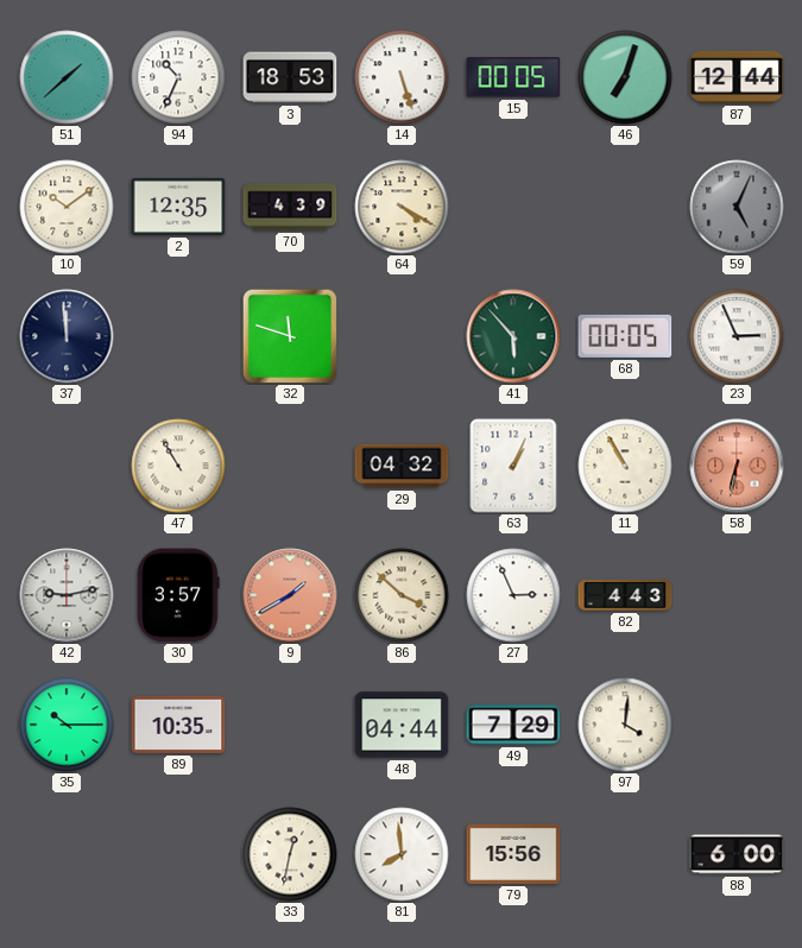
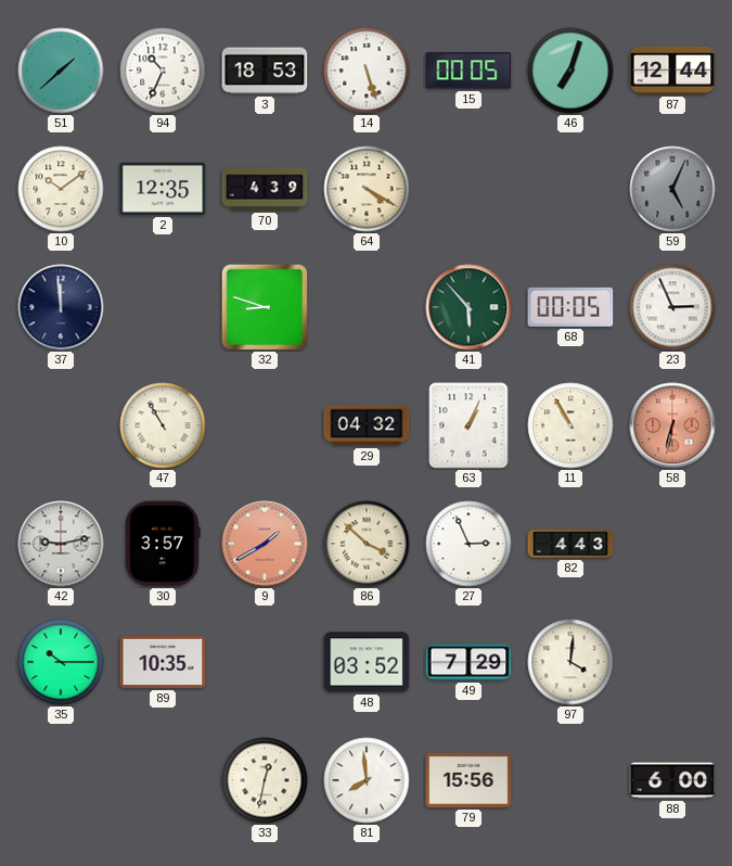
32: 11:48 -> 8:48 (265, 307)
48: 04:44 -> 03:52 (367, 662)
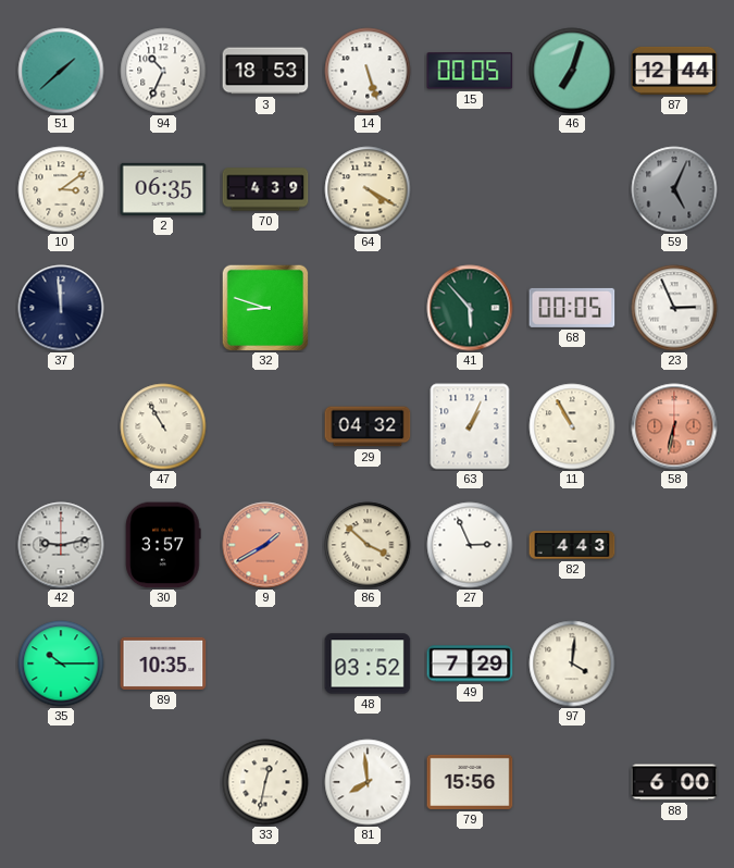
10: 10:09 -> 3:09 (61, 189)
2: 12:35 -> 06:35 (163, 189)
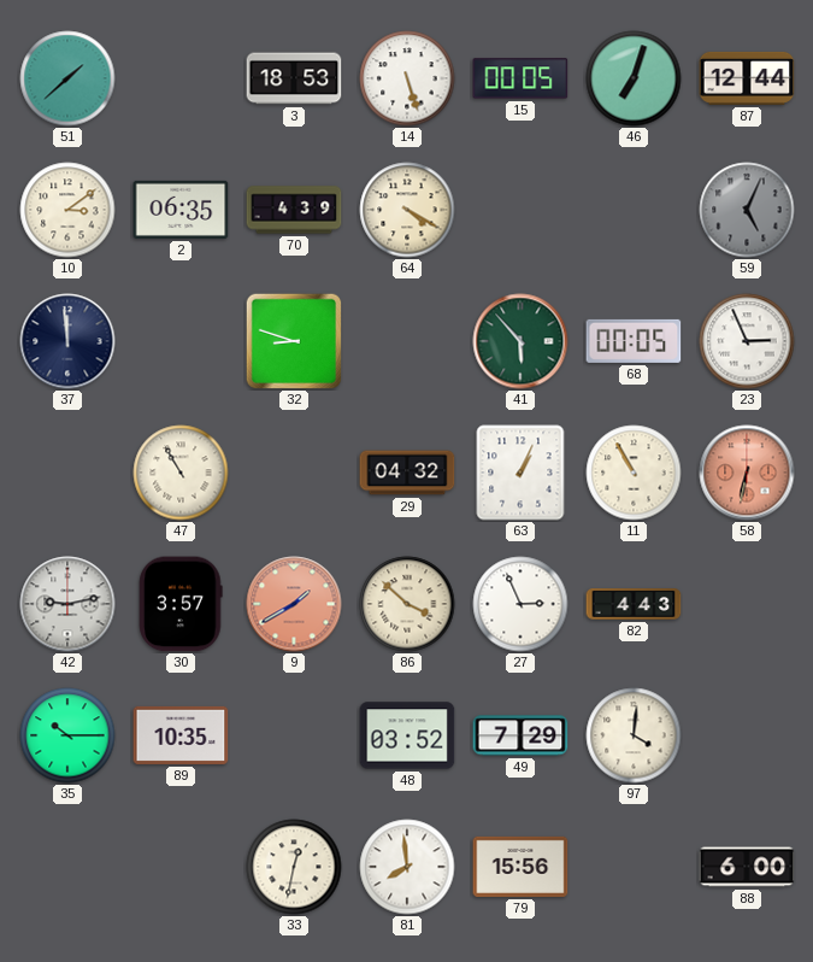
94: 10:34 -> none (163, 71)
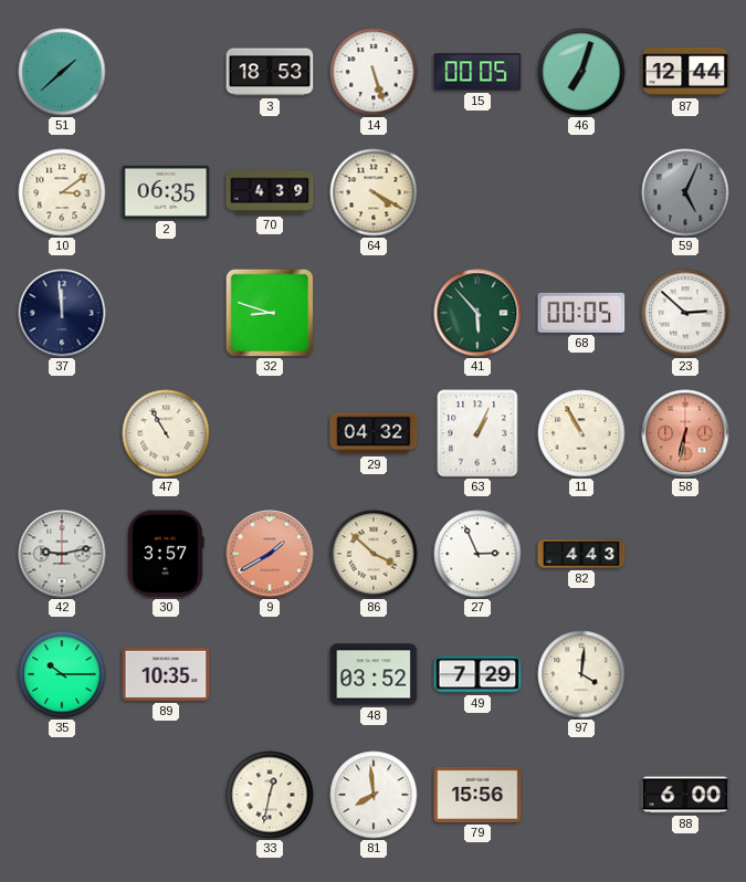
23: 2:56 -> 2:52 (685, 313)
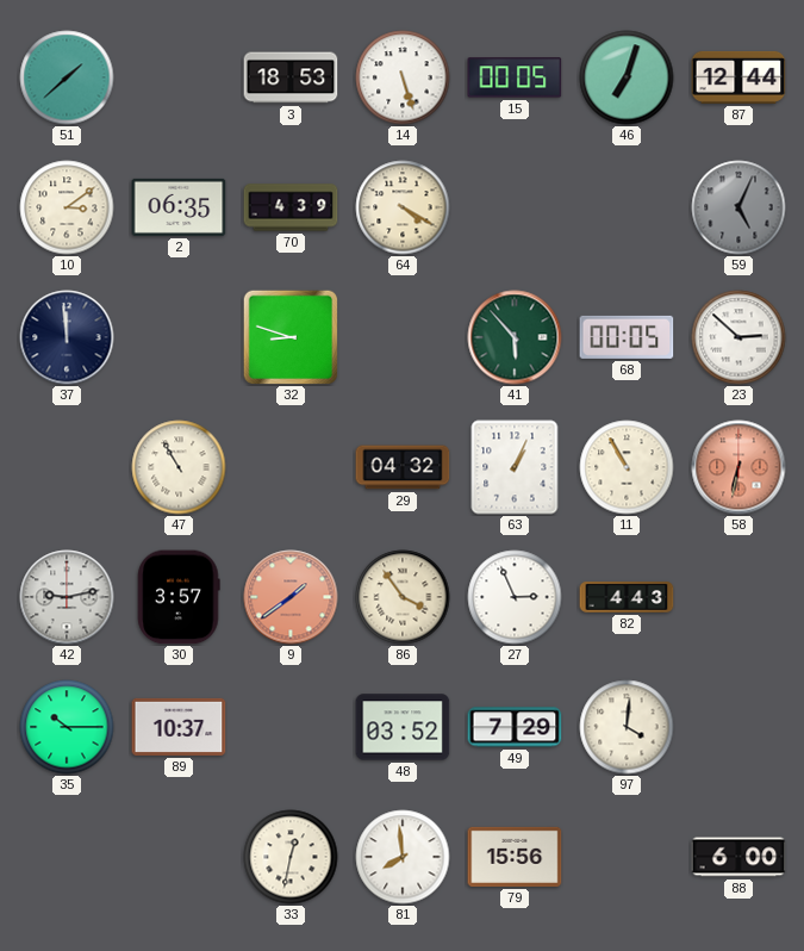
9: 1:40 -> 1:39 (291, 597)
86: 3:52 -> 3:54 (403, 597)
89: 10:35 -> 10:37 (179, 727)
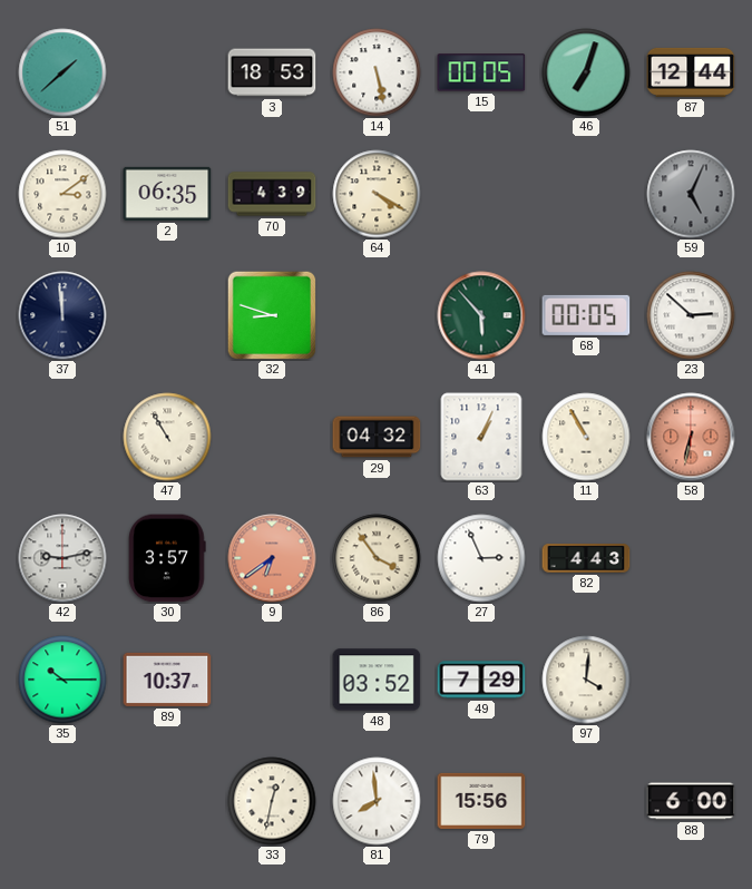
14: 5:27 -> 5:28 (377, 72)
9: 1:39 -> 6:39 (272, 558)
